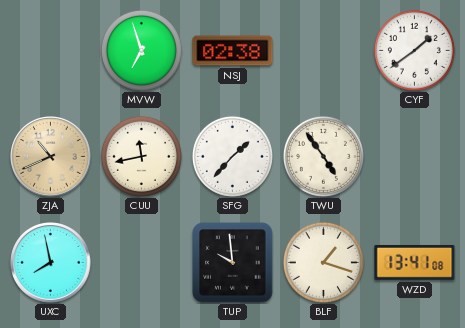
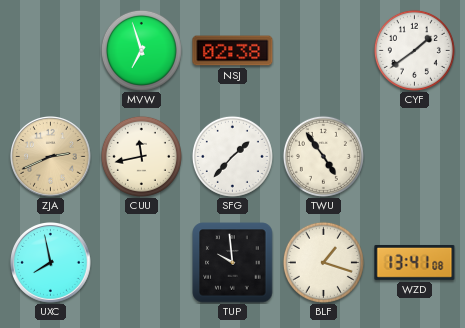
ZJA: 10:41 -> 2:41 (51, 157)
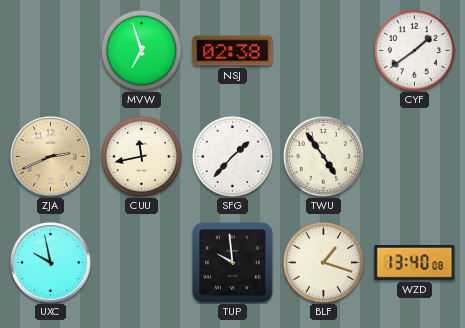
UXC: 7:58 -> 9:58 (51, 263)
WZD: 13:41 -> 13:40 (415, 262)
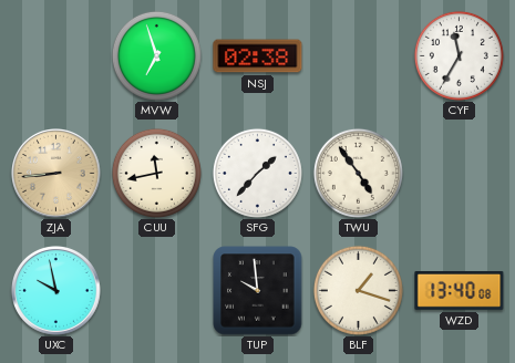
CYF: 1:39 -> 11:35 (459, 55)
ZJA: 2:41 -> 8:44 (56, 174)
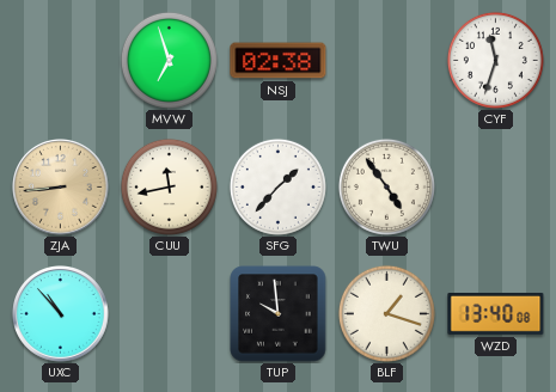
CYF: 11:35 -> 11:33 (495, 60)
UXC: 9:58 -> 10:53 (61, 314)
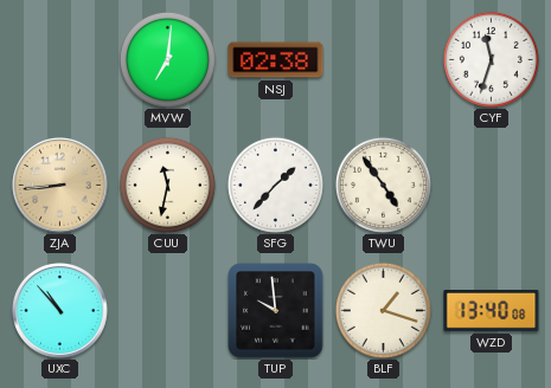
MVW: 6:57 -> 7:01 (167, 59)
CUU: 11:43 -> 11:32 (167, 185)
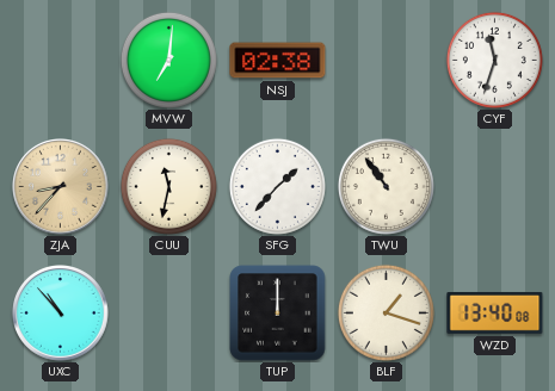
ZJA: 8:44 -> 8:37 (61, 187)
TWU: 4:54 -> 10:54 (386, 186)
TUP: 9:59 -> 12:00 (278, 314)
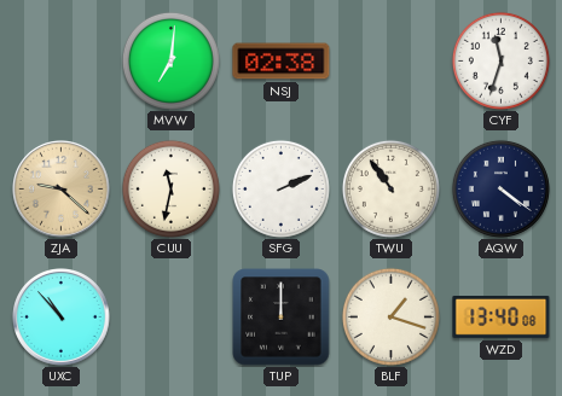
ZJA: 8:37 -> 9:22 (62, 190)
SFG: 1:37 -> 2:11 (280, 188)
AQW: none -> 4:21 (500, 188)
